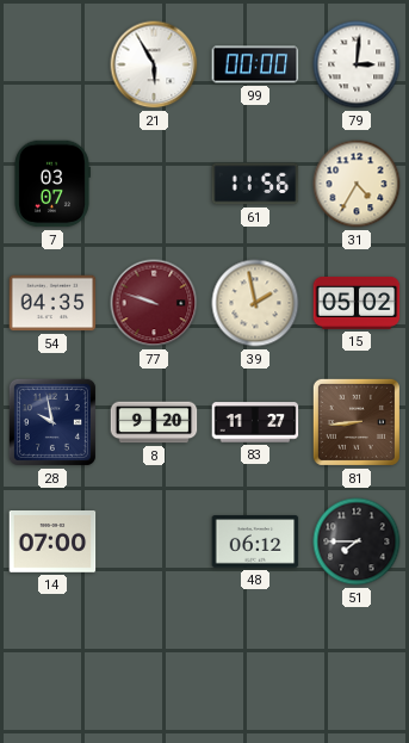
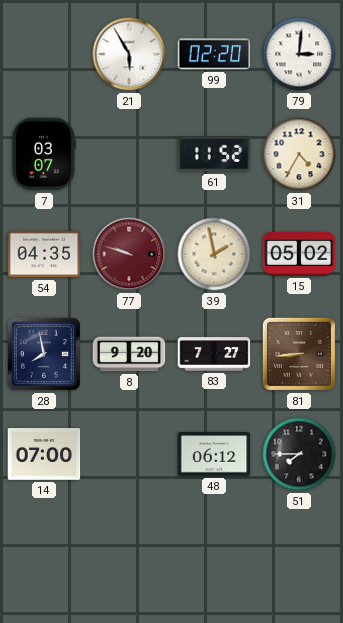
99: 00:00 -> 02:20 (214, 54)
61: 11:56 -> 11:52 (214, 154)
28: 9:58 -> 7:58 (44, 354)
83: 11:27 -> 7:27 (214, 354)
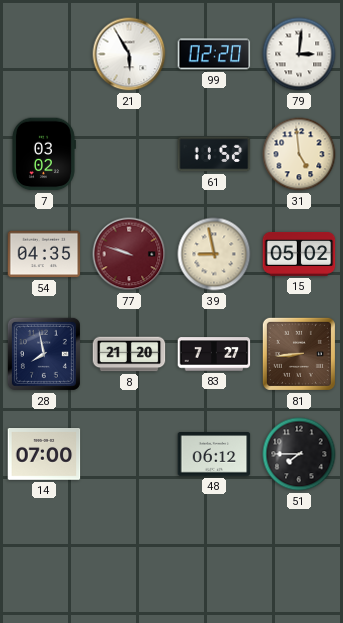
7: 03:07 -> 03:02 (43, 154)
31: 4:35 -> 4:59 (299, 154)
39: 1:58 -> 8:58 (214, 254)
8: 9:20 -> 21:20 (129, 354)
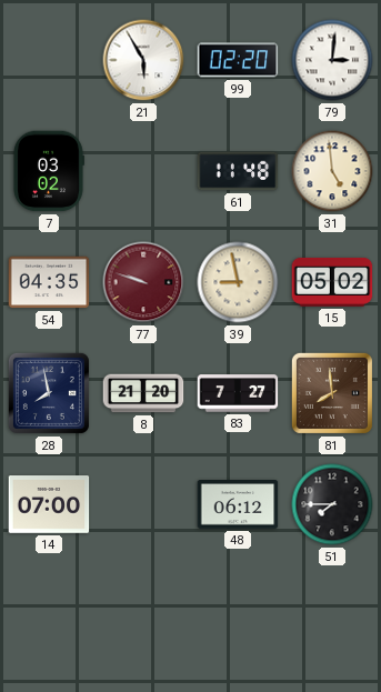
61: 11:52 -> 11:48 (238, 171)
81: 8:44 -> 7:59 (332, 393)
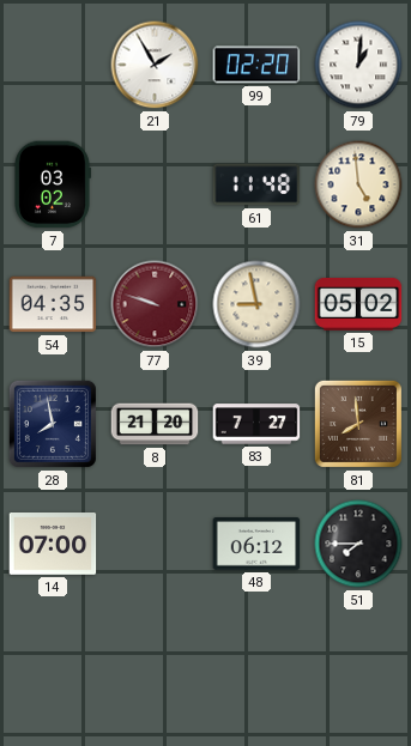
21: 5:55 -> 1:55 (155, 65)
79: 3:01 -> 1:01 (358, 65)
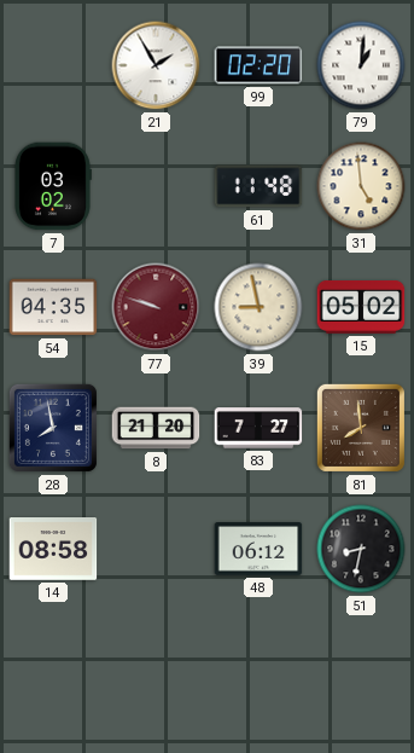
14: 07:00 -> 08:58 (53, 550)
51: 7:45 -> 8:32 (361, 549)
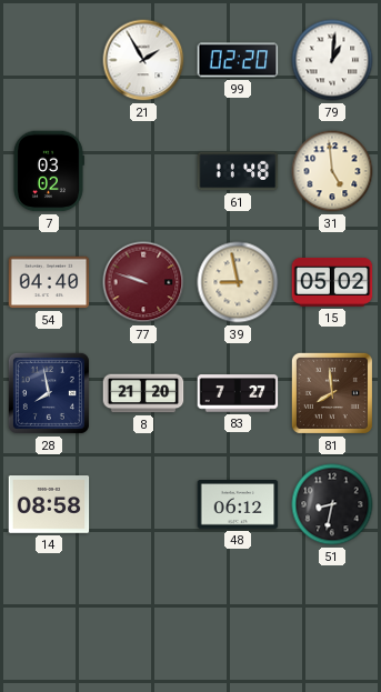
54: 04:35 -> 04:40 (49, 282)
